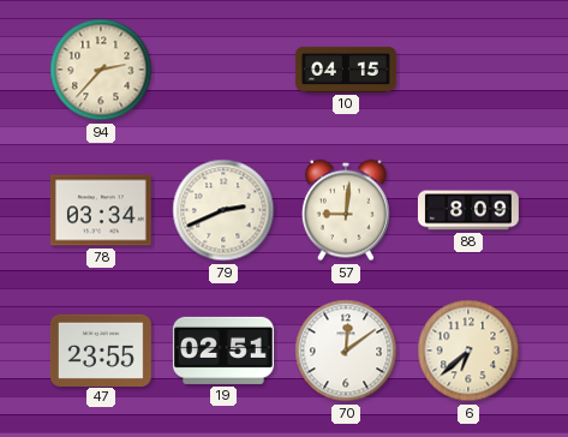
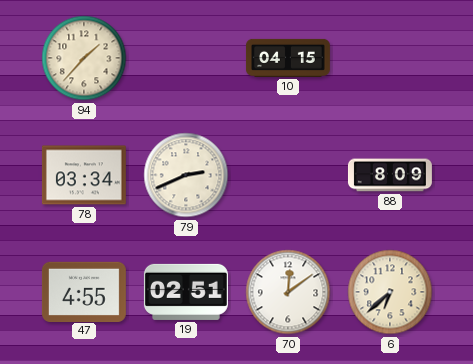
94: 2:37 -> 1:37 (84, 58)
57: 9:01 -> none (346, 210)
47: 23:55 -> 4:55 (84, 291)
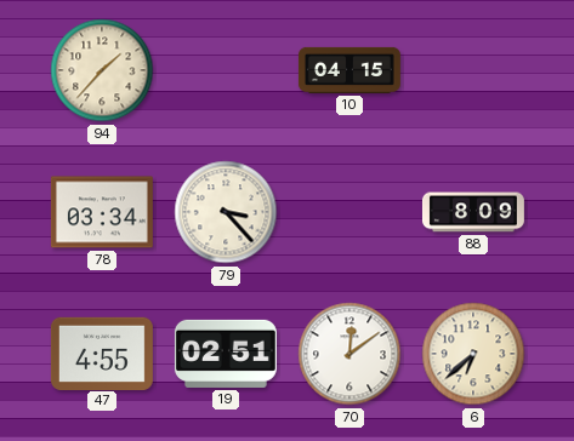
79: 2:41 -> 3:23 (226, 212)
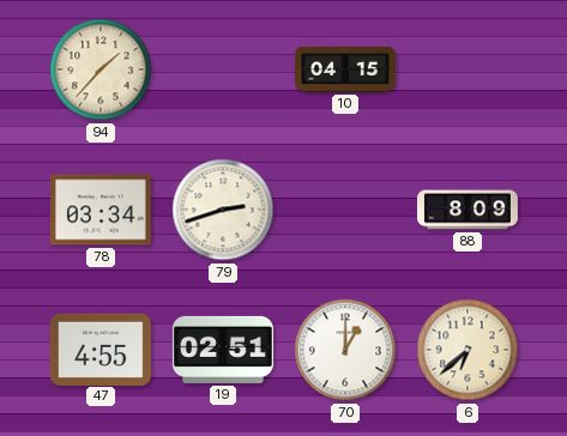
79: 3:23 -> 2:42 (223, 210)
70: 12:09 -> 1:00 (345, 350)
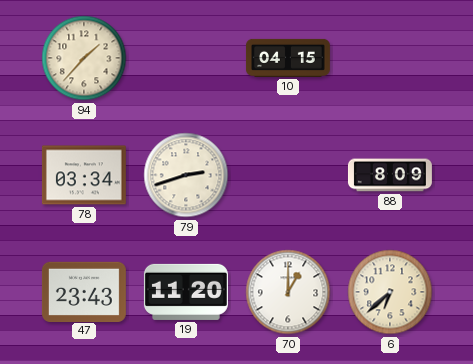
47: 4:55 -> 23:43 (84, 291)
19: 02:51 -> 11:20 (186, 292)
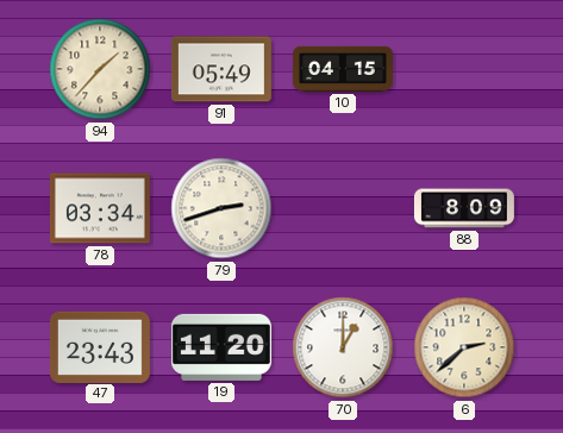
91: none -> 05:49 (221, 69)
6: 6:38 -> 2:38 (464, 347)
